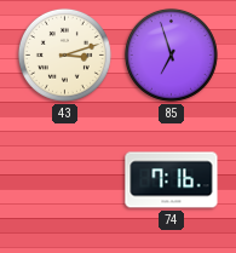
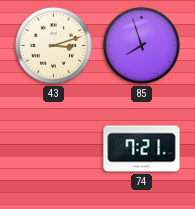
85: 6:57 -> 7:57 (141, 45)
74: 7:16 -> 7:21 (142, 149)
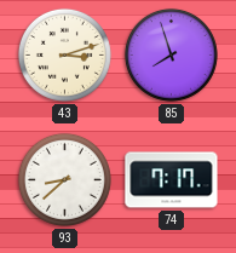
93: none -> 8:38 (64, 179)
74: 7:21 -> 7:17 (172, 180)
